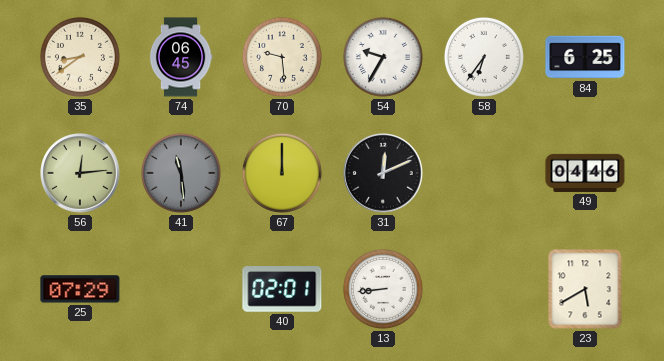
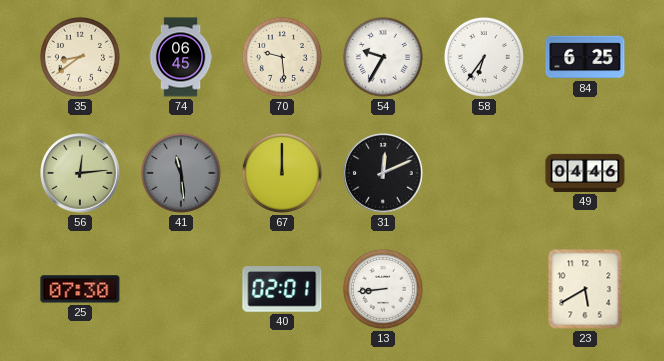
25: 07:29 -> 07:30 (80, 289)
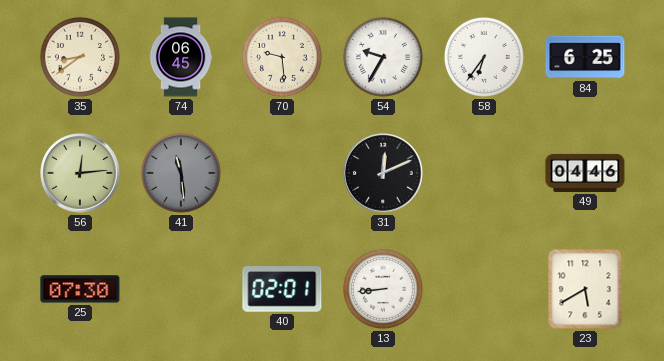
67: 12:00 -> none (282, 173)
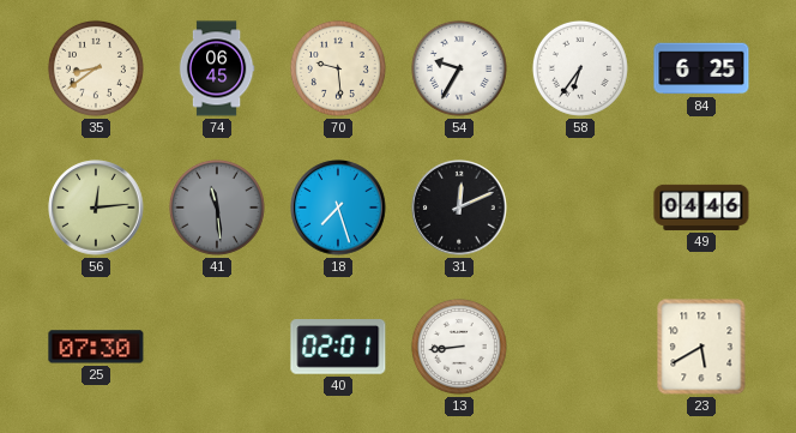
18: none -> 7:27 (338, 208)
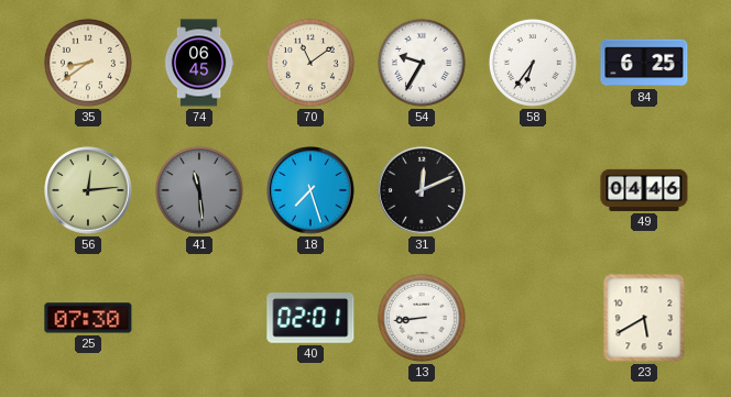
70: 9:29 -> 11:09 (310, 63)
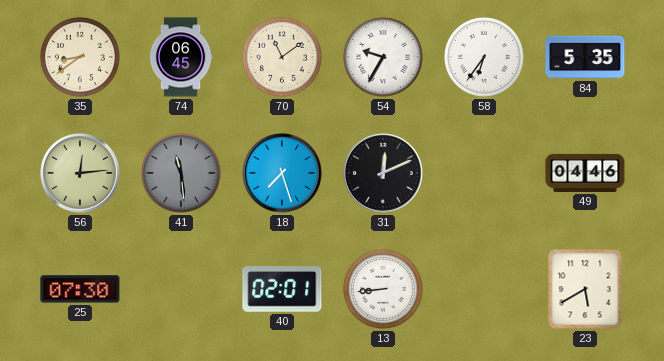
84: 6:25 -> 5:35 (585, 57)
